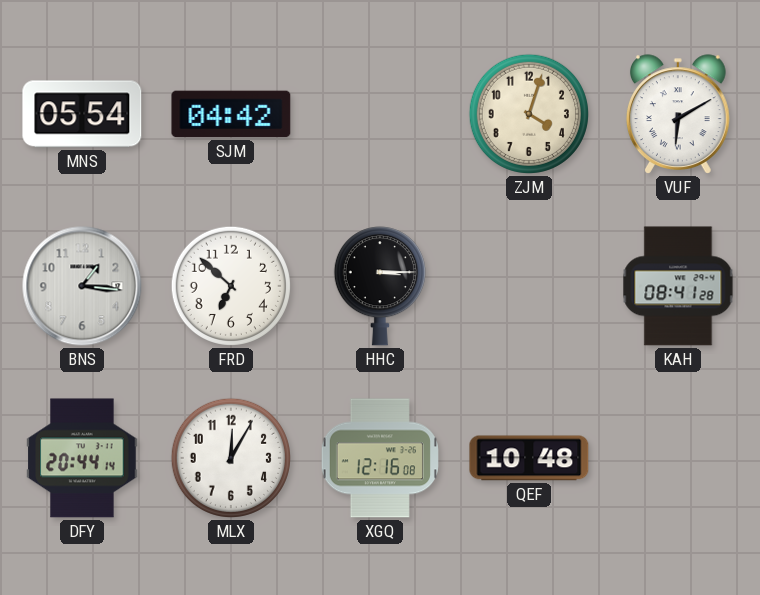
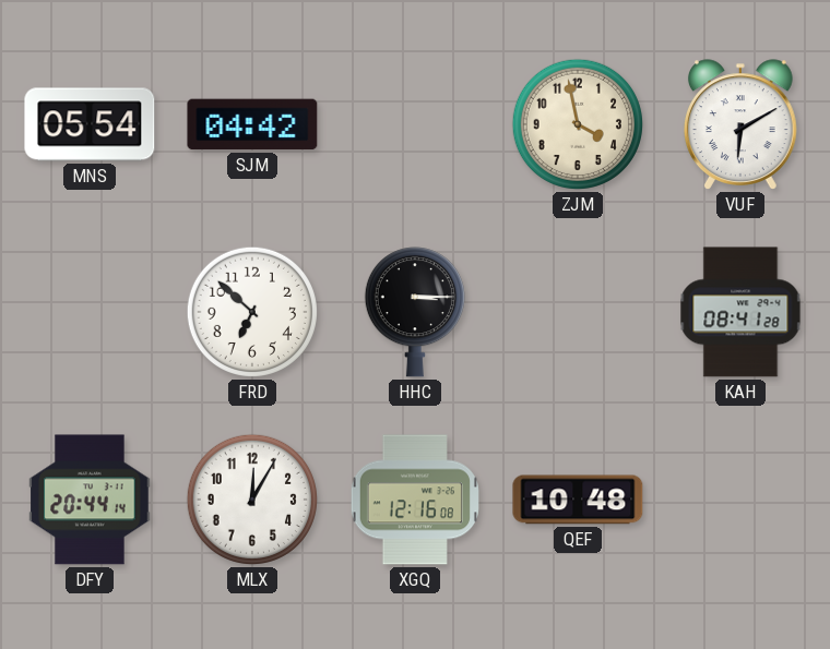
ZJM: 4:03 -> 3:58 (578, 124)
BNS: 1:16 -> none (82, 286)
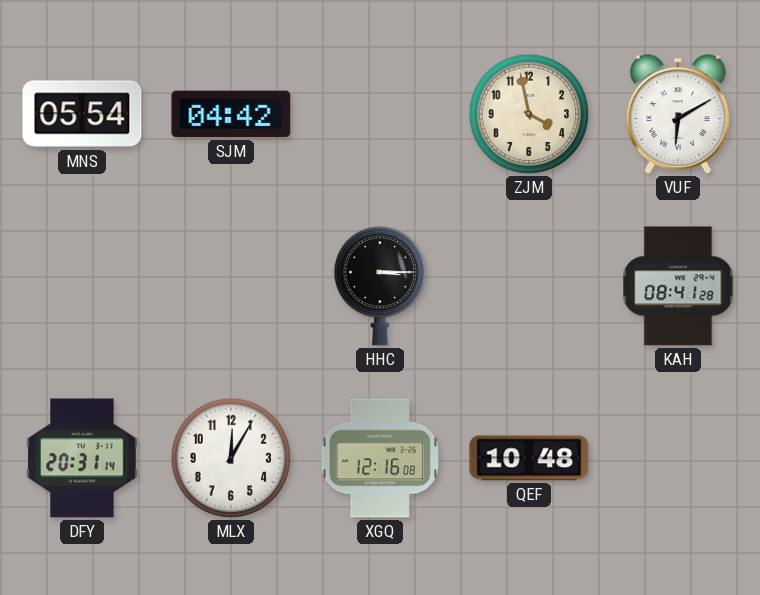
FRD: 6:52 -> none (252, 312)
DFY: 20:44 -> 20:31 (82, 458)
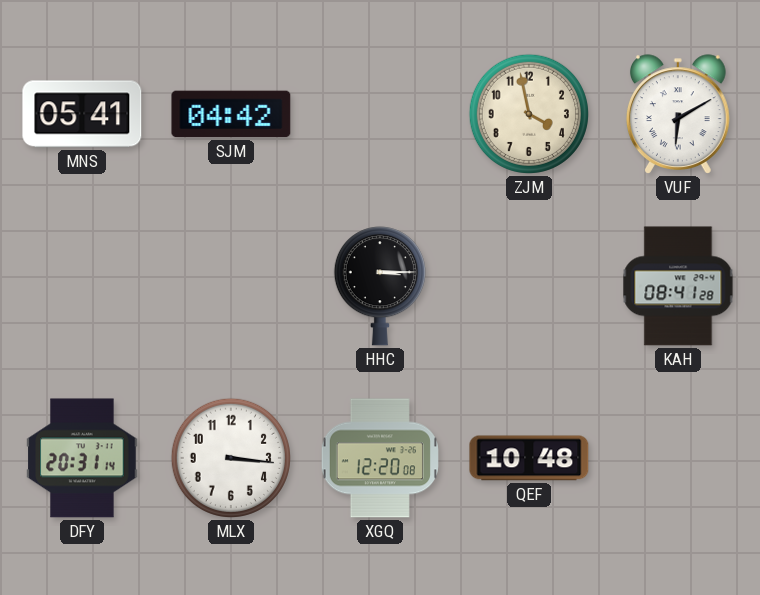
MNS: 05:54 -> 05:41 (82, 114)
MLX: 12:05 -> 3:16 (231, 458)
XGQ: 12:16 -> 12:20 (380, 458)
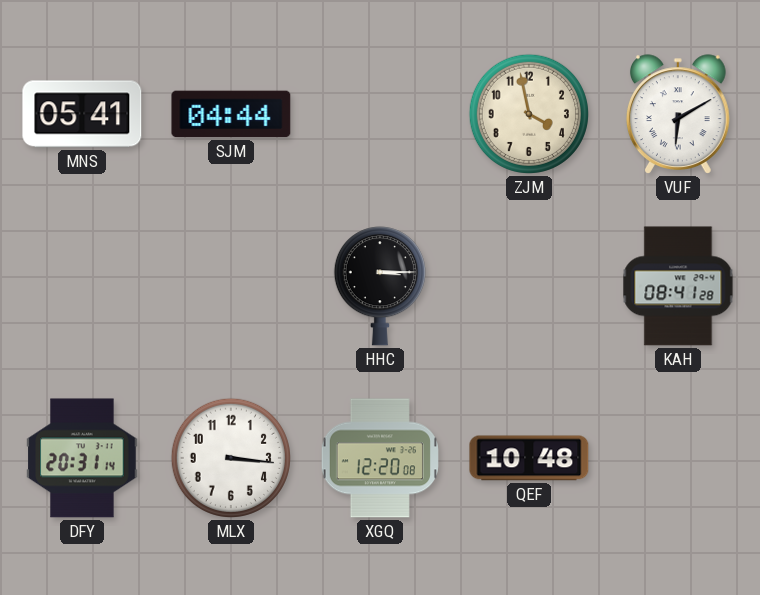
SJM: 04:42 -> 04:44 (231, 114)
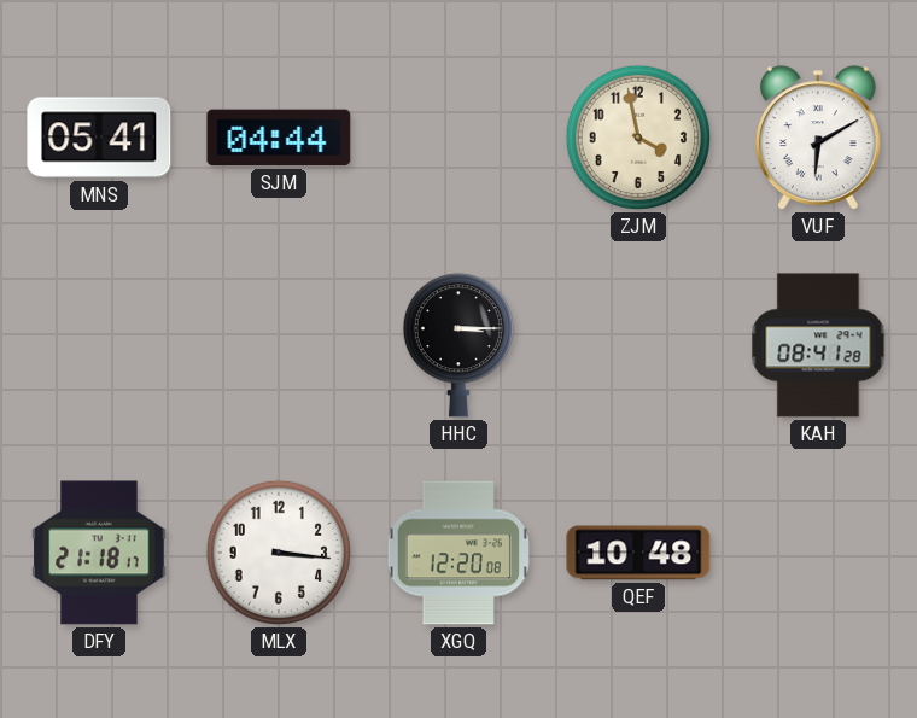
DFY: 20:31 -> 21:18 (99, 553)
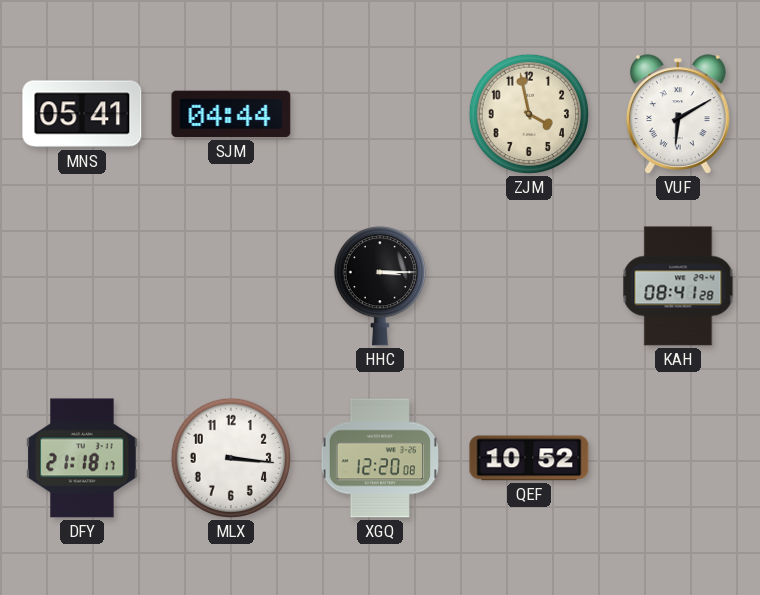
QEF: 10:48 -> 10:52 (529, 458)
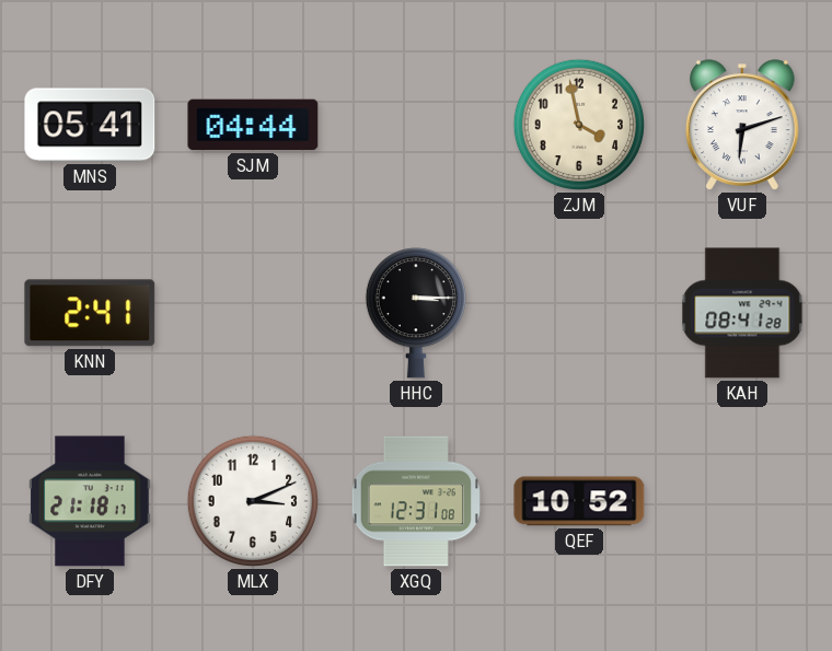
VUF: 6:10 -> 6:12 (742, 125)
KNN: none -> 2:41 (90, 313)
MLX: 3:16 -> 3:11 (253, 501)
XGQ: 12:20 -> 12:31 (416, 501)
